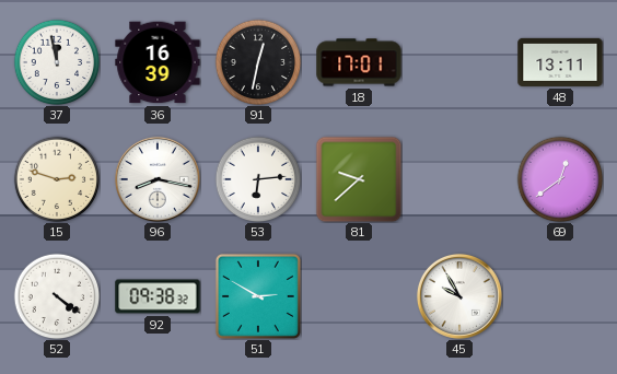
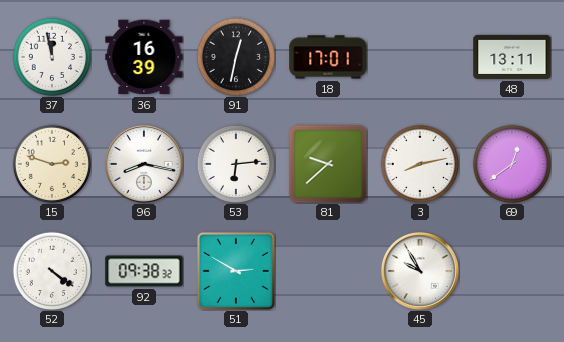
3: none -> 8:13 (420, 164)
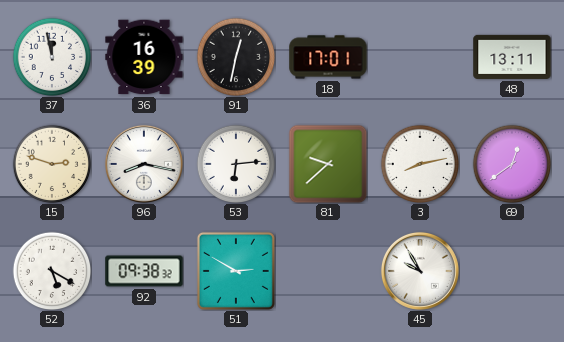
52: 4:21 -> 5:20 (52, 271)
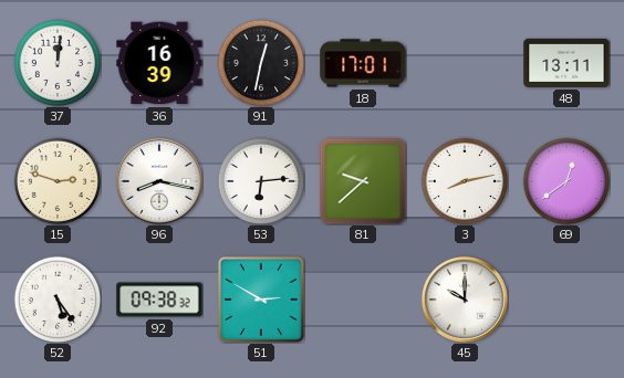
37: 11:58 -> 12:01 (58, 63)
52: 5:20 -> 5:24 (58, 300)
45: 9:55 -> 10:00 (465, 300)
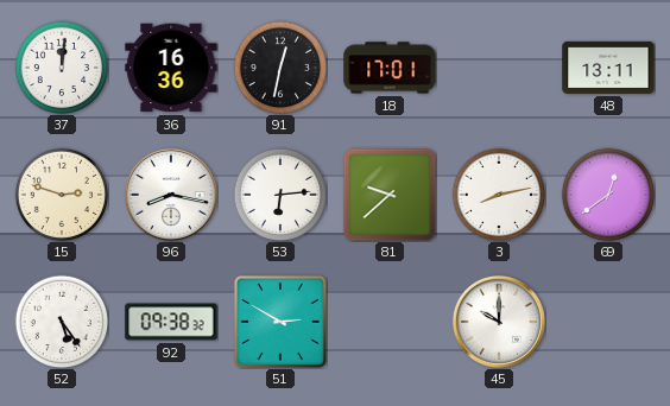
36: 16:39 -> 16:36 (171, 68)
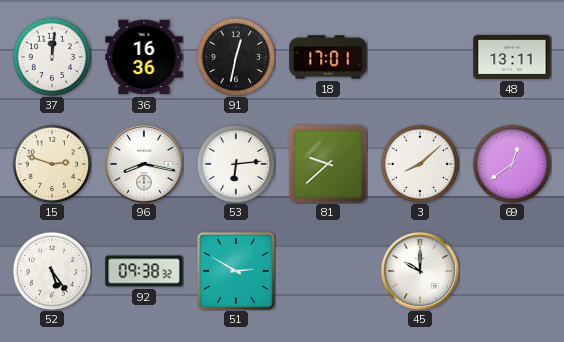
3: 8:13 -> 8:08 (420, 164)
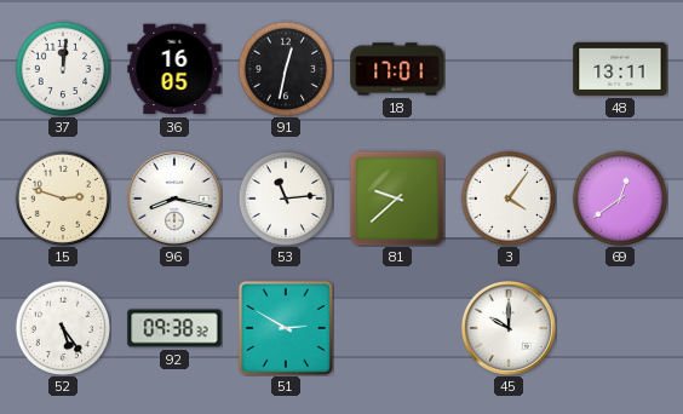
36: 16:36 -> 16:05 (174, 69)
53: 6:14 -> 11:14 (286, 199)
3: 8:08 -> 4:06 (509, 199)
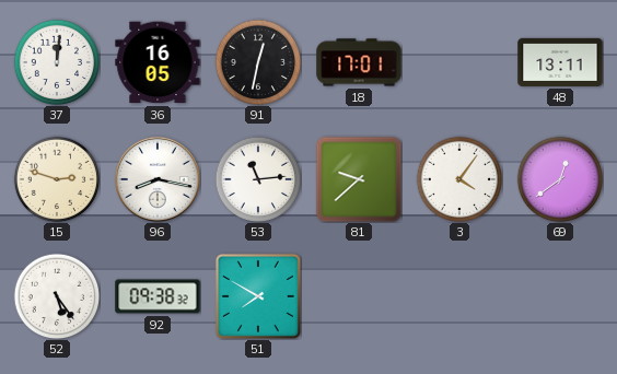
51: 2:50 -> 7:50 (258, 296)
45: 10:00 -> none (509, 328)
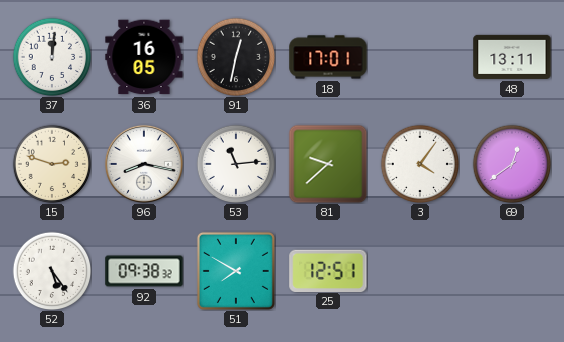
25: none -> 12:51 (328, 270)
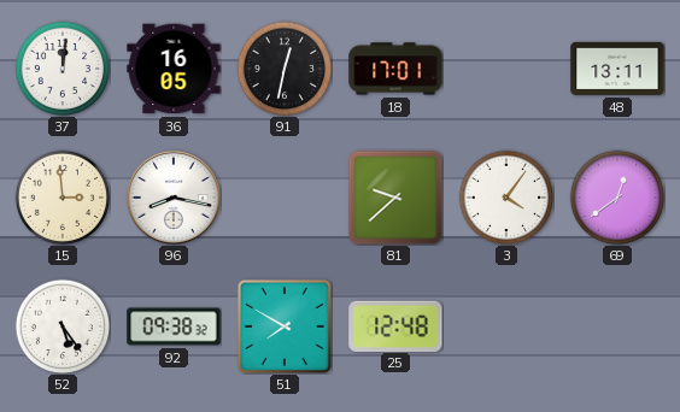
15: 2:48 -> 2:59 (63, 198)
53: 11:14 -> none (236, 164)
25: 12:51 -> 12:48 (395, 325)
